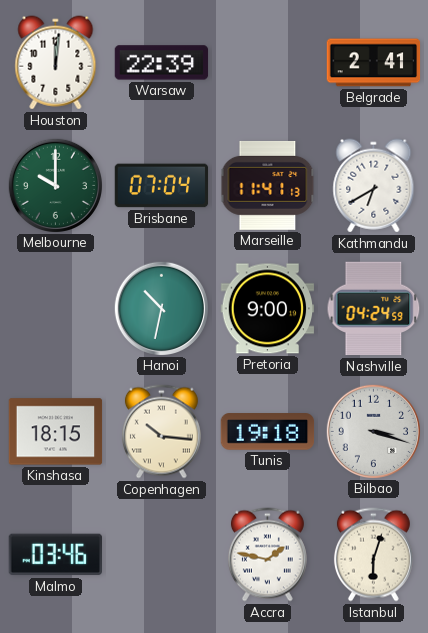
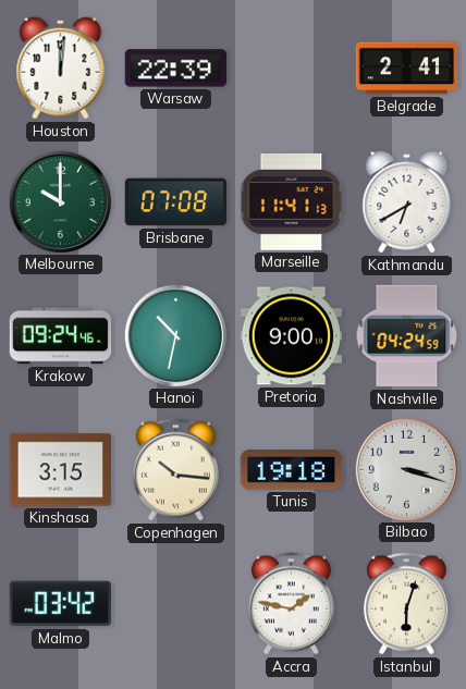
Brisbane: 07:04 -> 07:08 (176, 202)
Krakow: none -> 09:24 (61, 336)
Kinshasa: 18:15 -> 3:15 (61, 470)
Malmo: 03:46 -> 03:42 (60, 604)
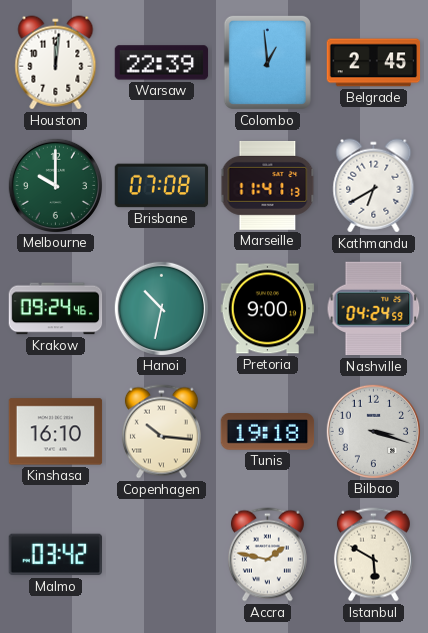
Colombo: none -> 12:59 (267, 62)
Belgrade: 2:41 -> 2:45 (374, 63)
Kinshasa: 3:15 -> 16:10 (56, 432)
Istanbul: 6:03 -> 5:50 (373, 555)
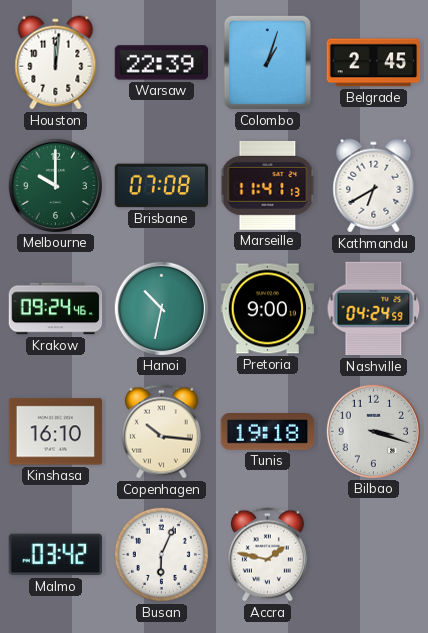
Colombo: 12:59 -> 1:03 (267, 62)
Busan: none -> 6:04 (161, 554)
Istanbul: 5:50 -> none (373, 555)
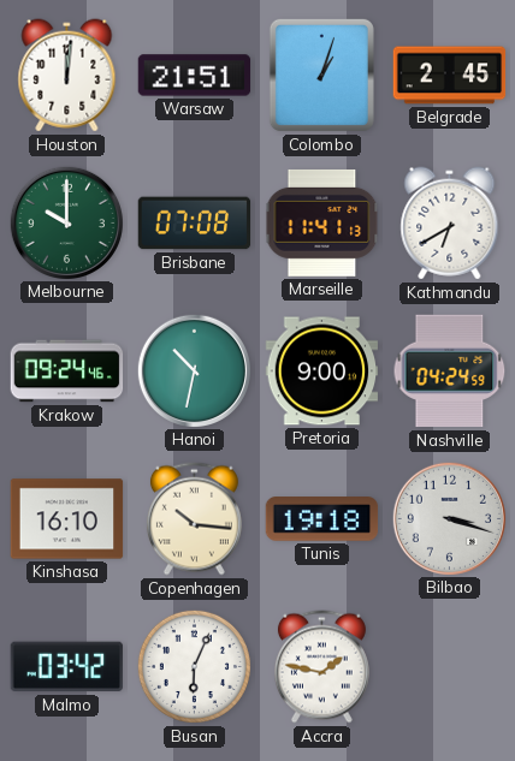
Warsaw: 22:39 -> 21:51 (195, 76)
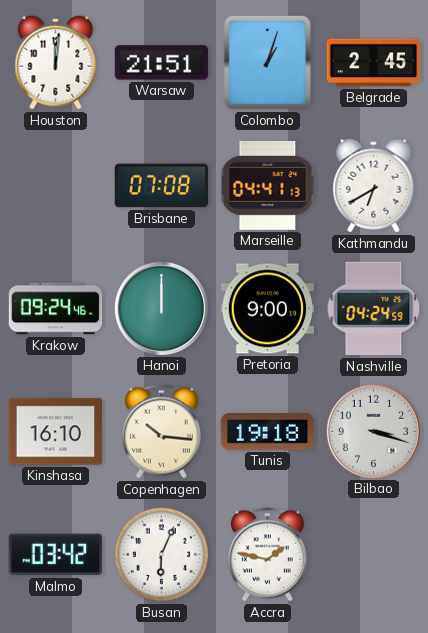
Melbourne: 10:00 -> none (66, 222)
Marseille: 11:41 -> 04:41 (268, 185)
Hanoi: 10:32 -> 12:00 (161, 308)
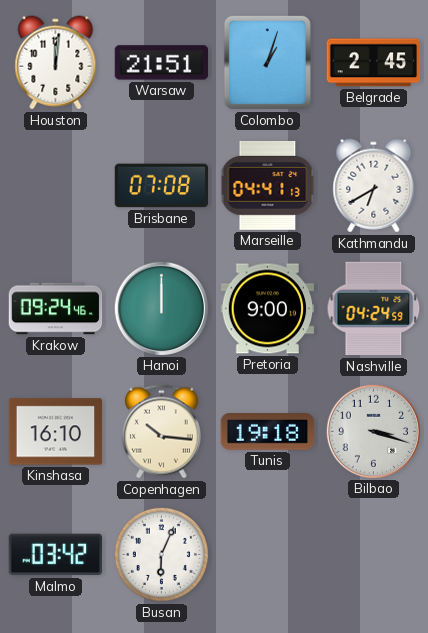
Accra: 1:47 -> none (267, 555)
